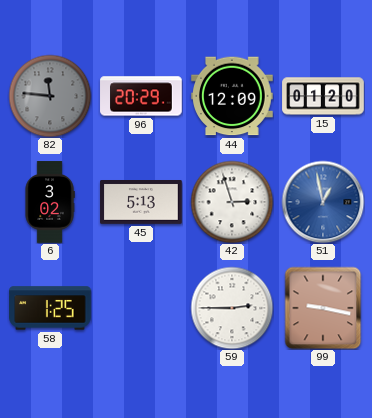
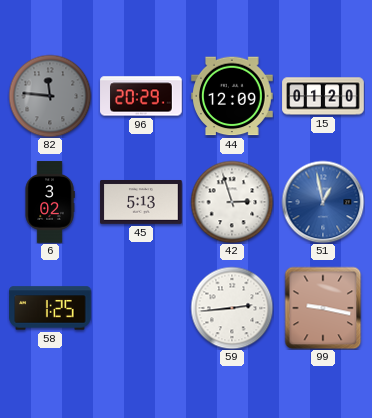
59: 2:45 -> 2:44 (232, 308)
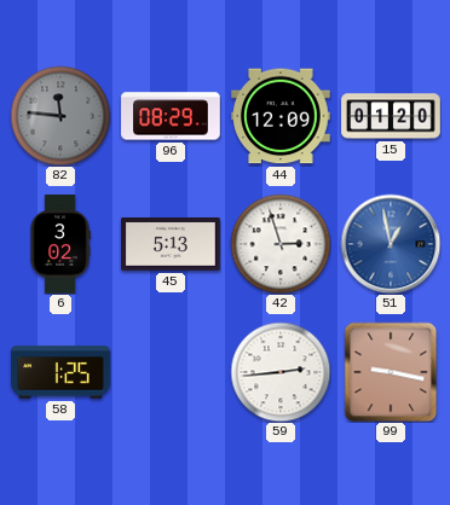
96: 20:29 -> 08:29 (171, 116)
